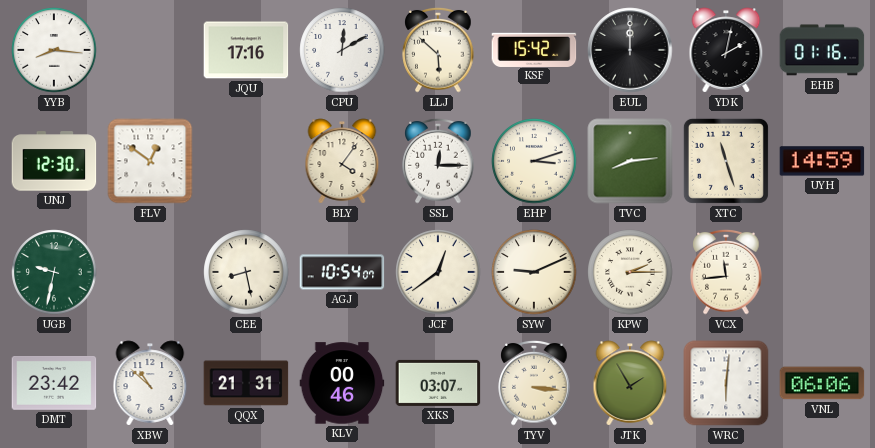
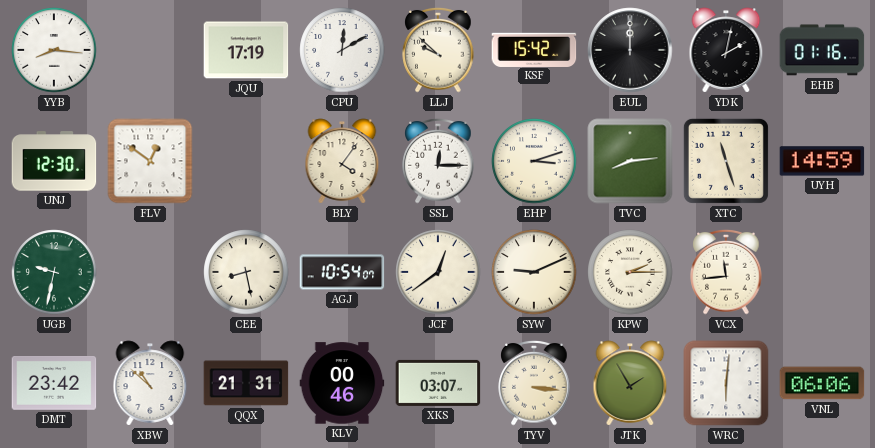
JQU: 17:16 -> 17:19 (246, 50)
LLJ: 5:52 -> 9:52 (438, 50)
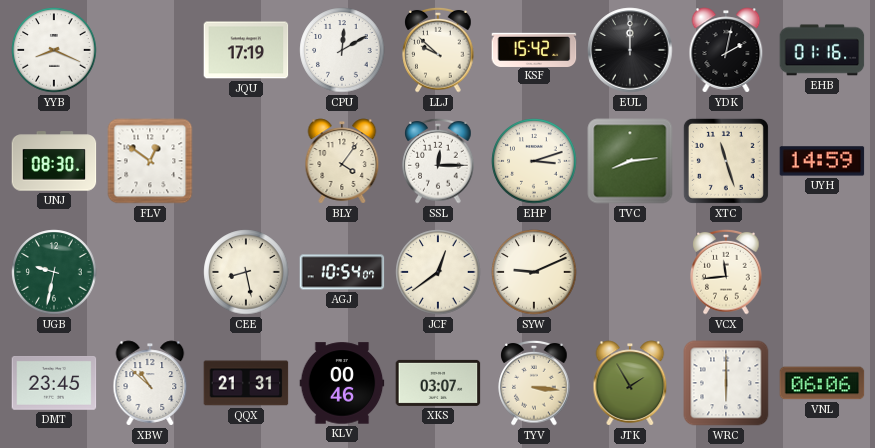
YYB: 8:16 -> 8:19 (54, 50)
UNJ: 12:30 -> 08:30 (54, 161)
KPW: 2:15 -> none (630, 272)
DMT: 23:42 -> 23:45 (54, 384)
WRC: 6:01 -> 6:00 (726, 383)
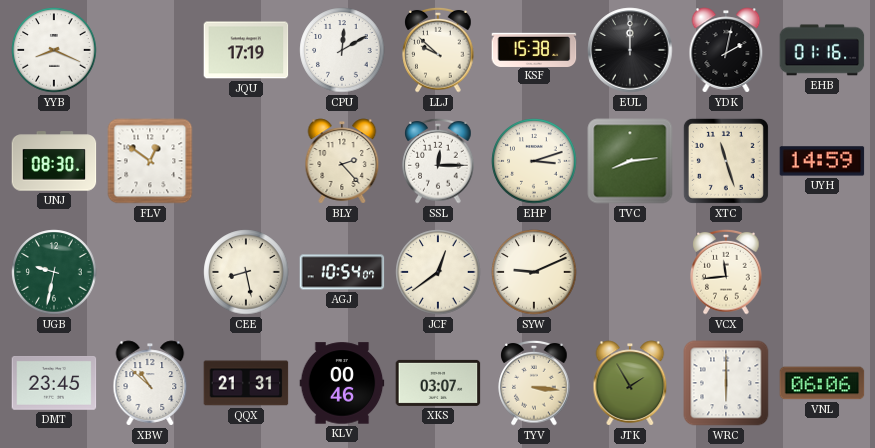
KSF: 15:42 -> 15:38 (534, 49)
BLY: 4:06 -> 2:23 (342, 161)
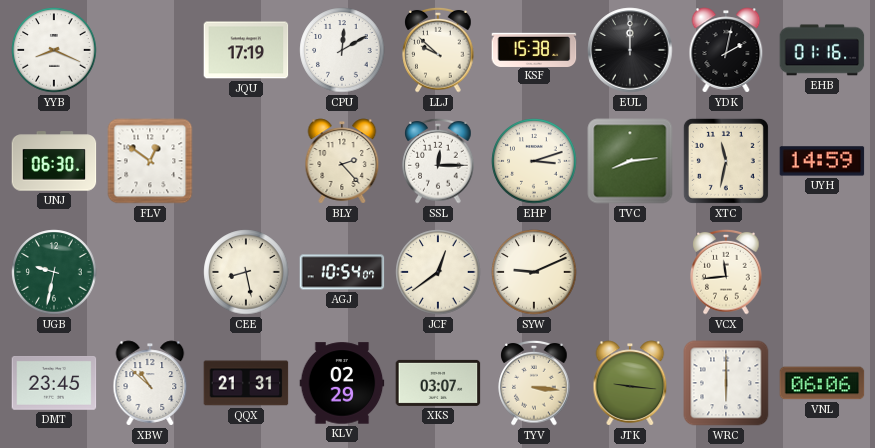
UNJ: 08:30 -> 06:30 (54, 161)
XTC: 11:27 -> 11:32 (726, 161)
KLV: 00:46 -> 02:29 (342, 383)
JTK: 1:55 -> 9:16 (630, 383)
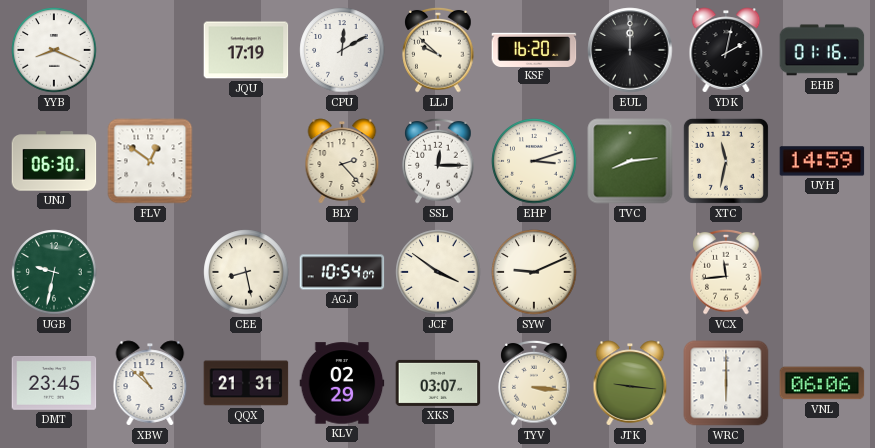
KSF: 15:38 -> 16:20 (534, 49)
JCF: 12:39 -> 3:51 (438, 272)
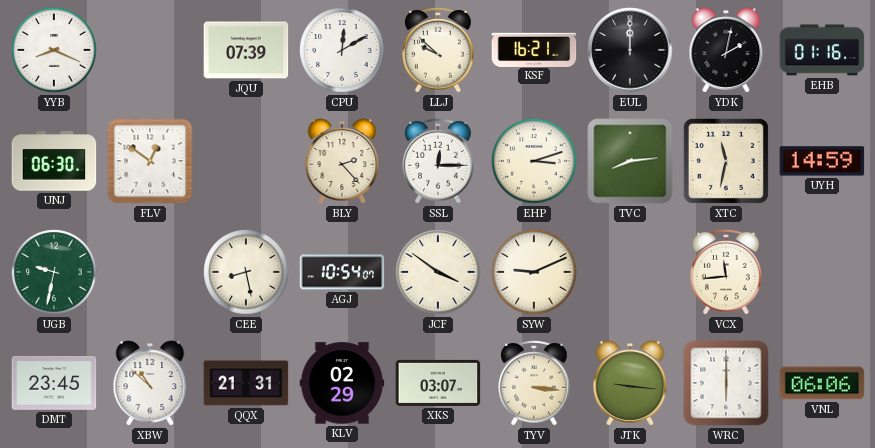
JQU: 17:19 -> 07:39 (246, 50)
KSF: 16:20 -> 16:21 (534, 49)
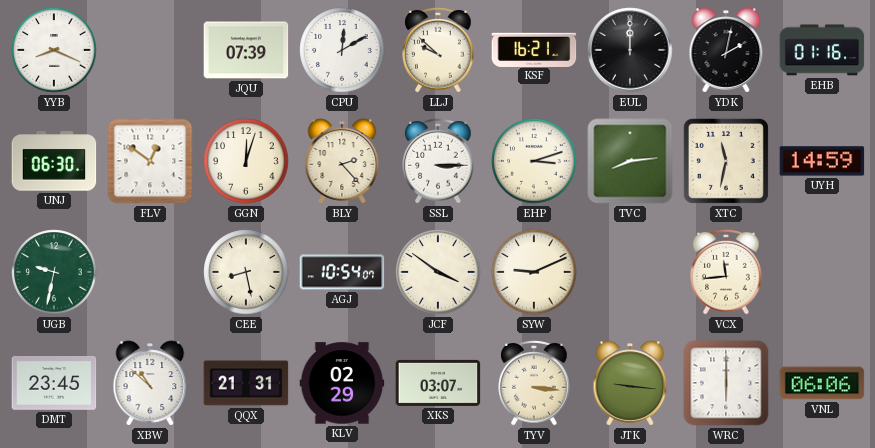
GGN: none -> 12:03 (246, 161)
SSL: 12:15 -> 3:15 (438, 161)
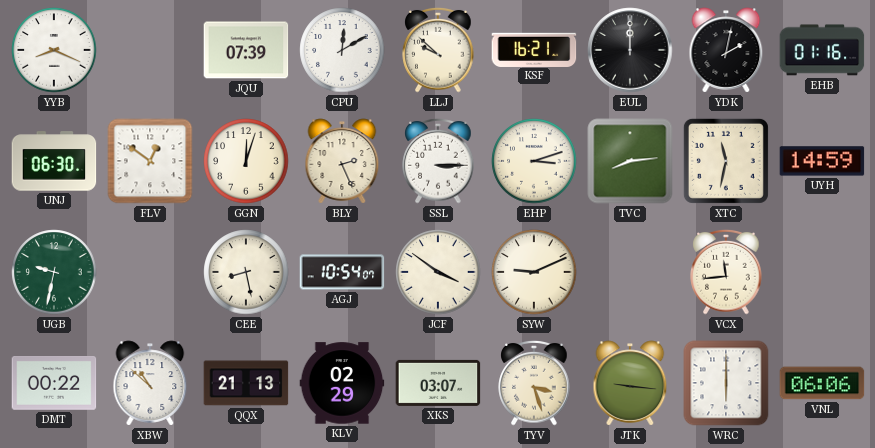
BLY: 2:23 -> 2:26 (342, 161)
DMT: 23:45 -> 00:22 (54, 384)
QQX: 21:31 -> 21:13 (246, 383)
TYV: 3:16 -> 3:27 (534, 383)
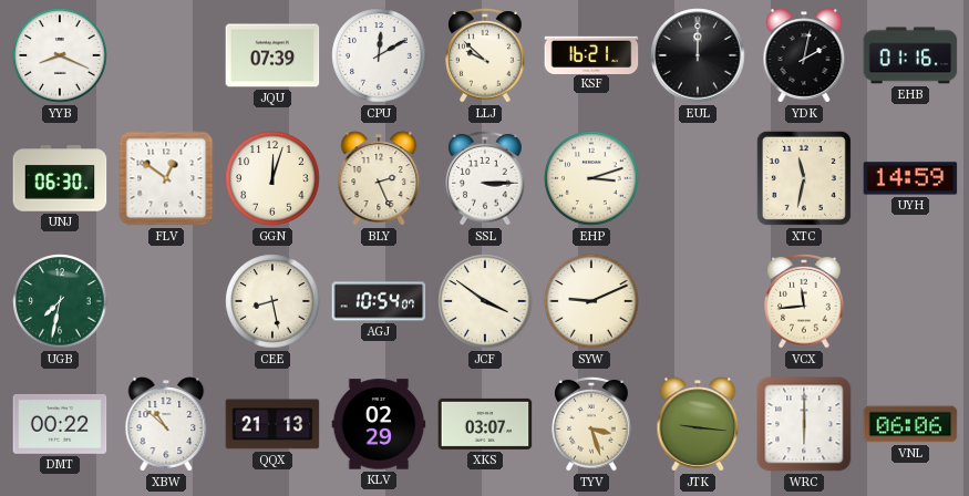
TVC: 8:14 -> none (630, 161)
UGB: 9:32 -> 7:32 (60, 301)
